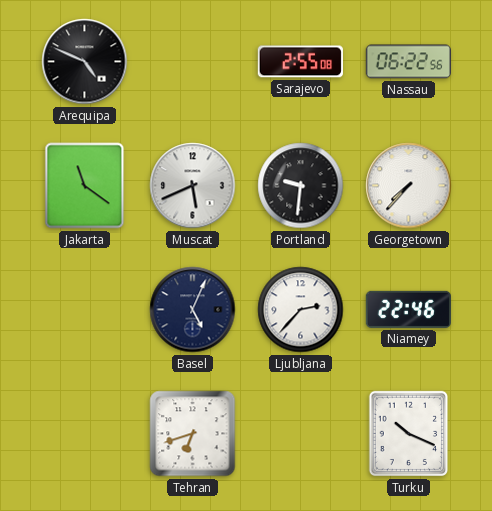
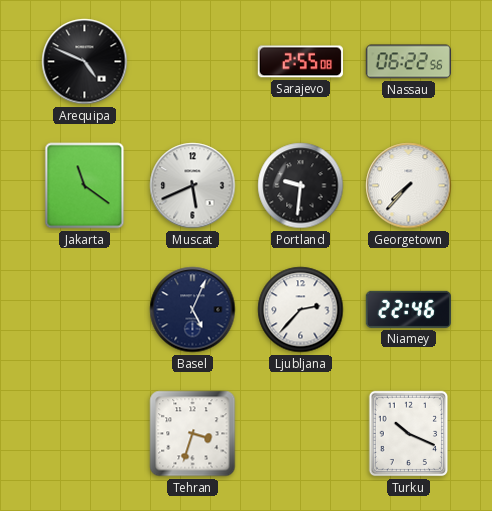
Tehran: 6:42 -> 3:33 (193, 434)
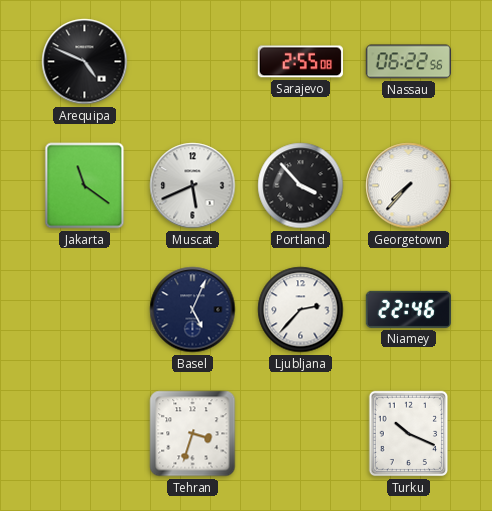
Portland: 9:31 -> 3:53 (301, 186)
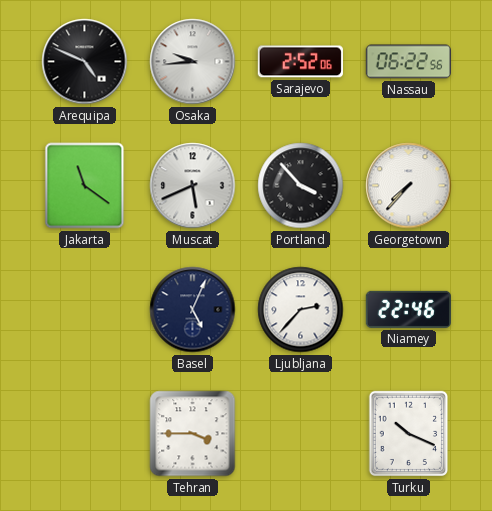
Osaka: none -> 9:44 (193, 62)
Sarajevo: 2:55 -> 2:52 (300, 62)
Tehran: 3:33 -> 3:45 (193, 434)
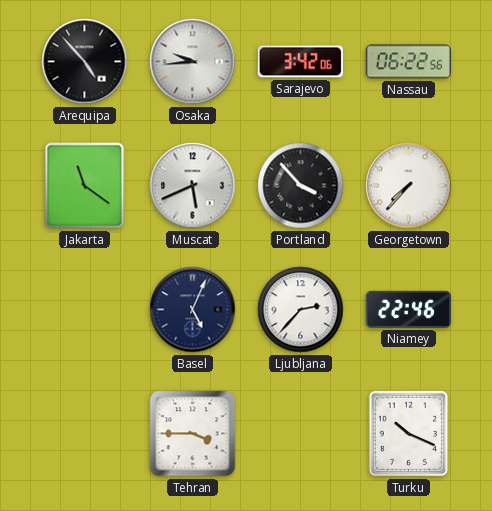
Arequipa: 4:49 -> 4:53 (85, 62)
Sarajevo: 2:52 -> 3:42 (300, 62)
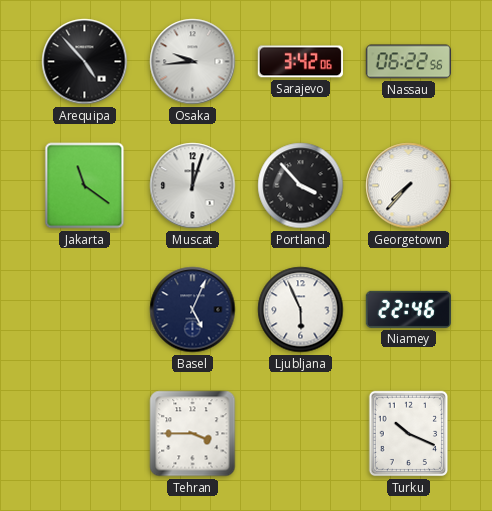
Muscat: 5:41 -> 12:03 (193, 186)
Ljubljana: 2:37 -> 5:56 (301, 310)
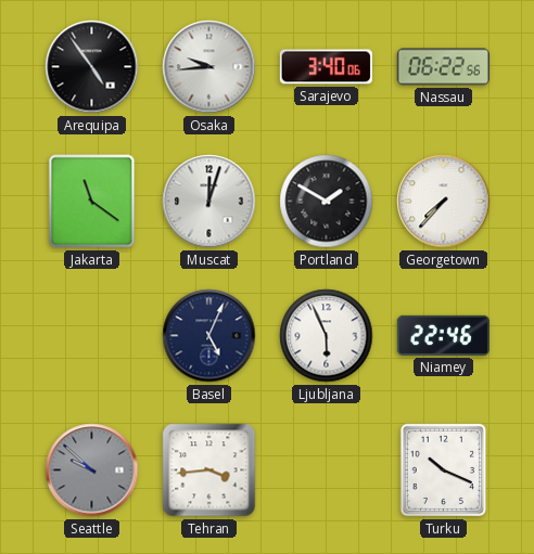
Arequipa: 4:53 -> 4:54 (92, 67)
Sarajevo: 3:42 -> 3:40 (326, 67)
Portland: 3:53 -> 1:50 (327, 202)
Seattle: none -> 9:52 (92, 471)
Tehran: 3:45 -> 3:44 (209, 471)
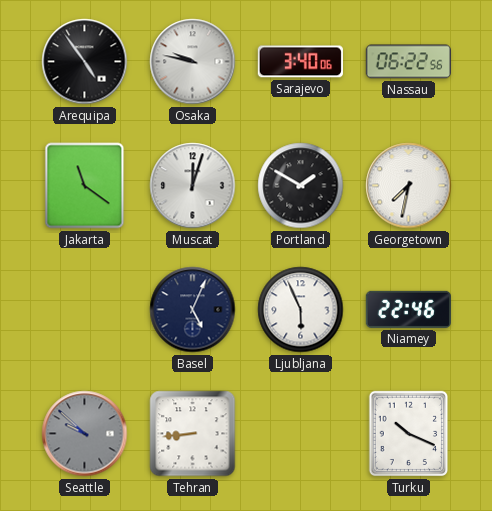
Osaka: 9:44 -> 9:47 (193, 62)
Georgetown: 7:37 -> 7:32 (409, 186)
Tehran: 3:44 -> 8:44 (193, 434)
